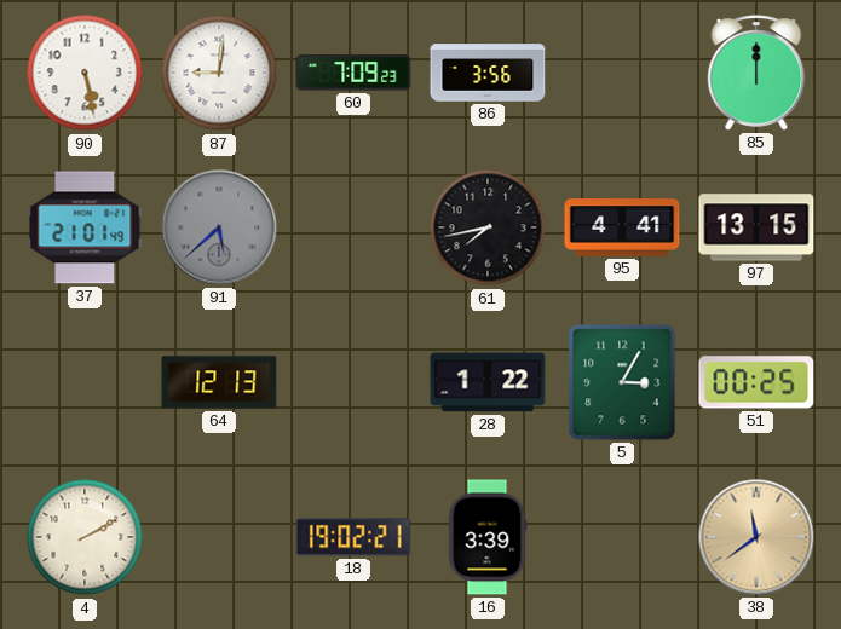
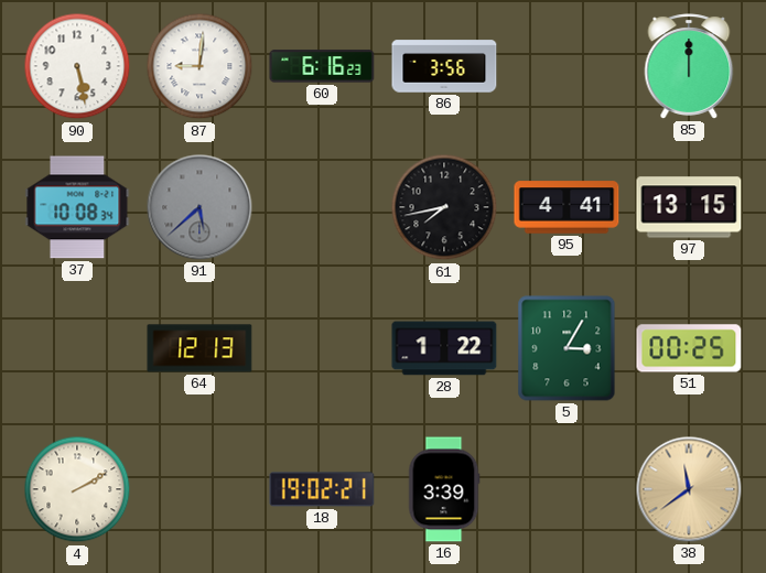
60: 7:09 -> 6:16 (322, 66)
37: 21:01 -> 10:08 (77, 207)
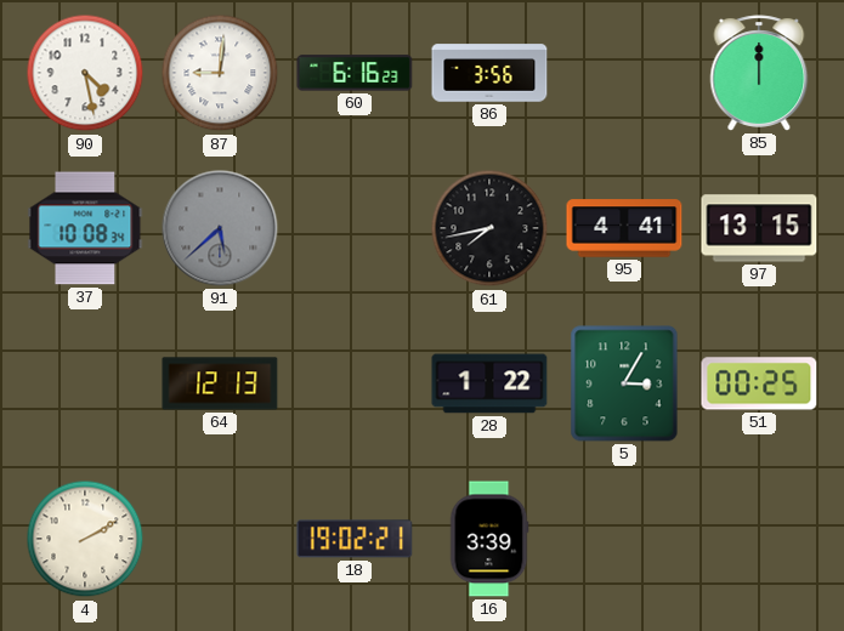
90: 5:28 -> 4:28 (85, 73)
38: 11:39 -> none (689, 489)
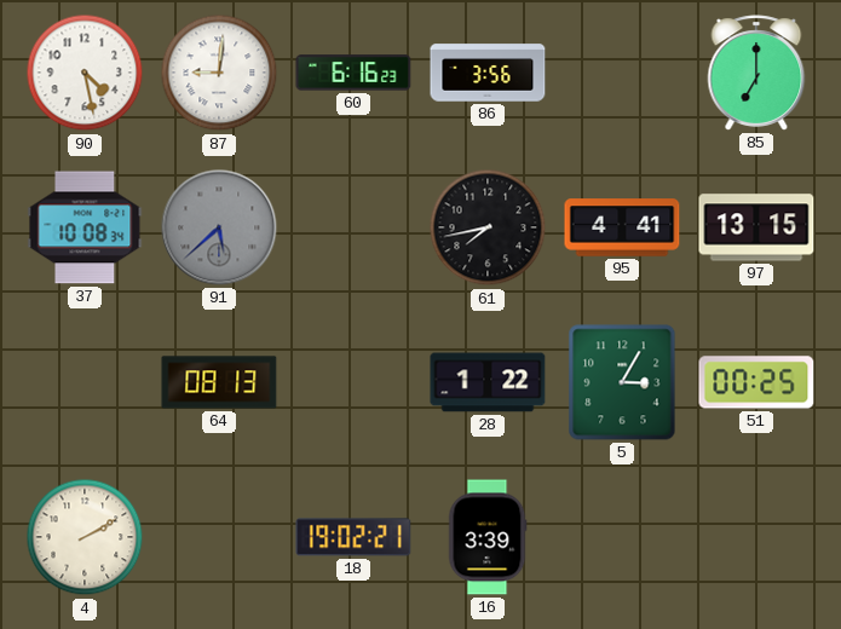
85: 12:00 -> 7:00 (756, 73)
64: 12:13 -> 08:13 (219, 382)
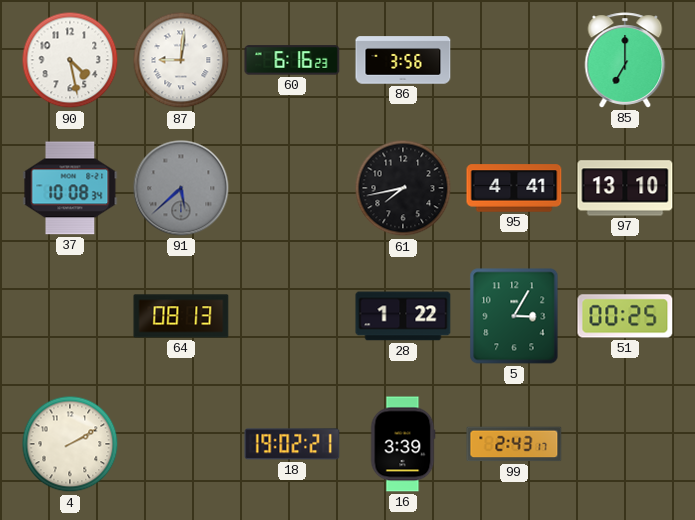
97: 13:15 -> 13:10 (625, 188)
99: none -> 2:43 (514, 444)
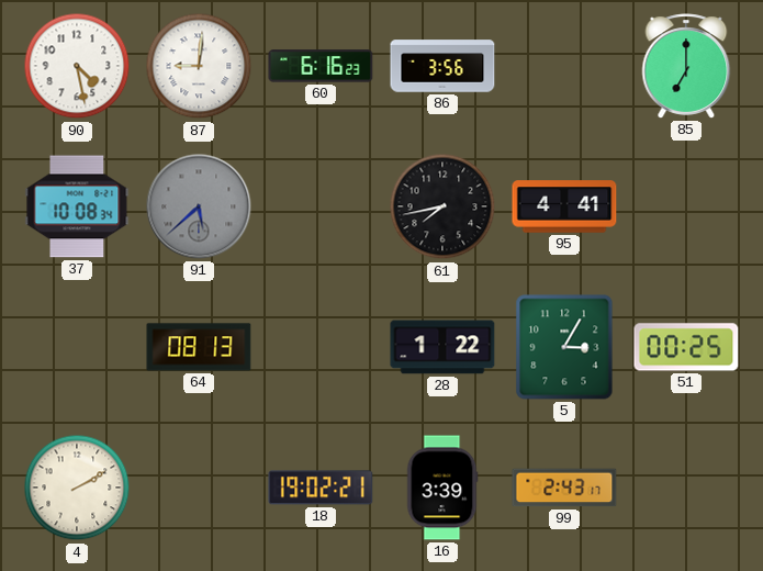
97: 13:10 -> none (625, 188)
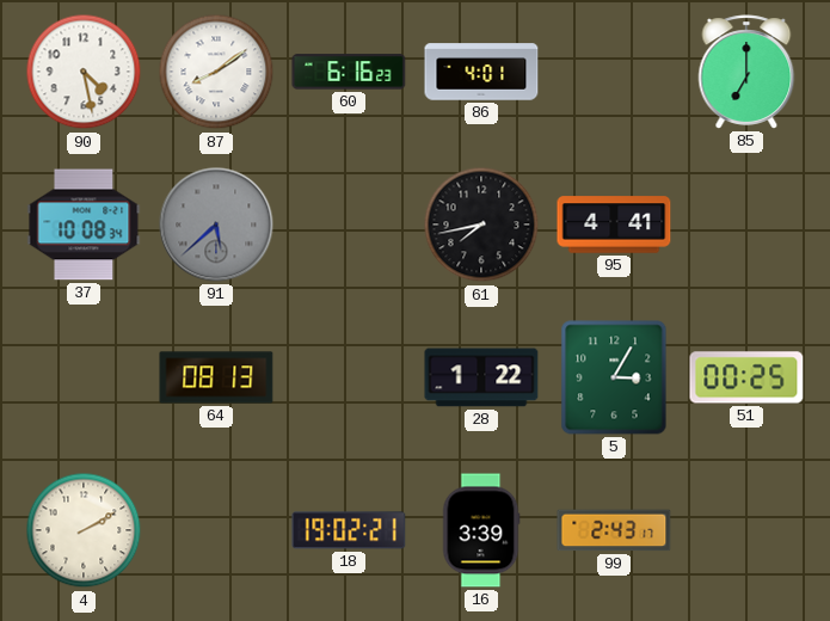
87: 9:01 -> 8:09 (216, 72)
86: 3:56 -> 4:01 (481, 72)
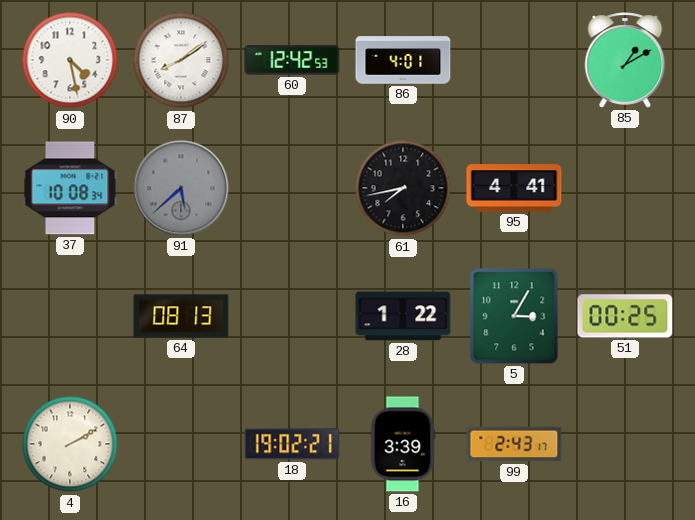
60: 6:16 -> 12:42 (292, 60)
85: 7:00 -> 1:10 (625, 60)
